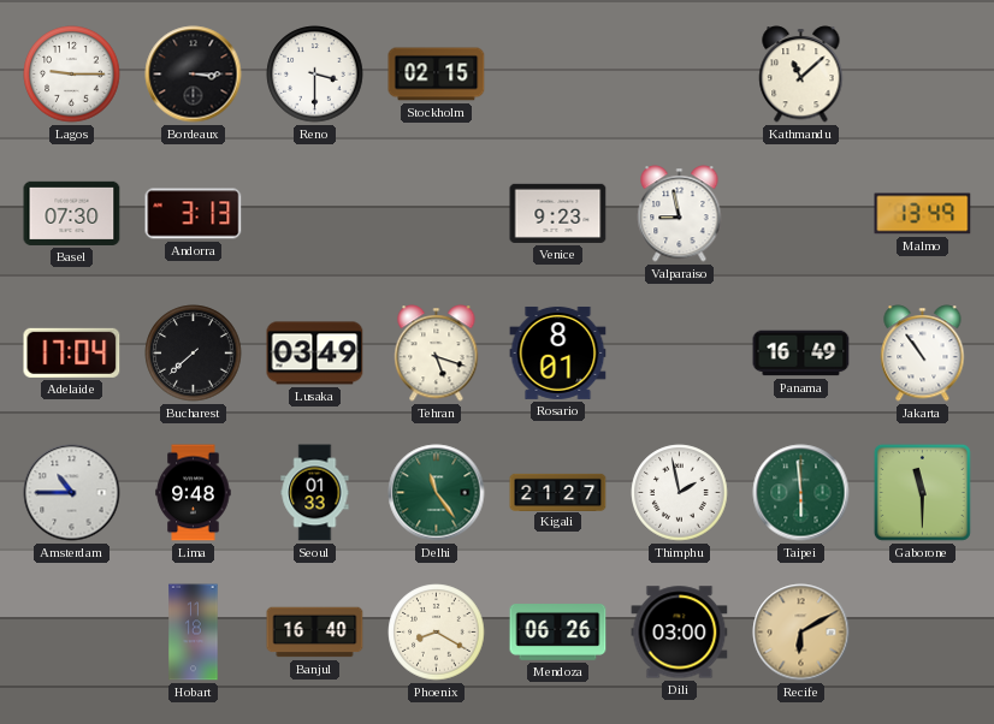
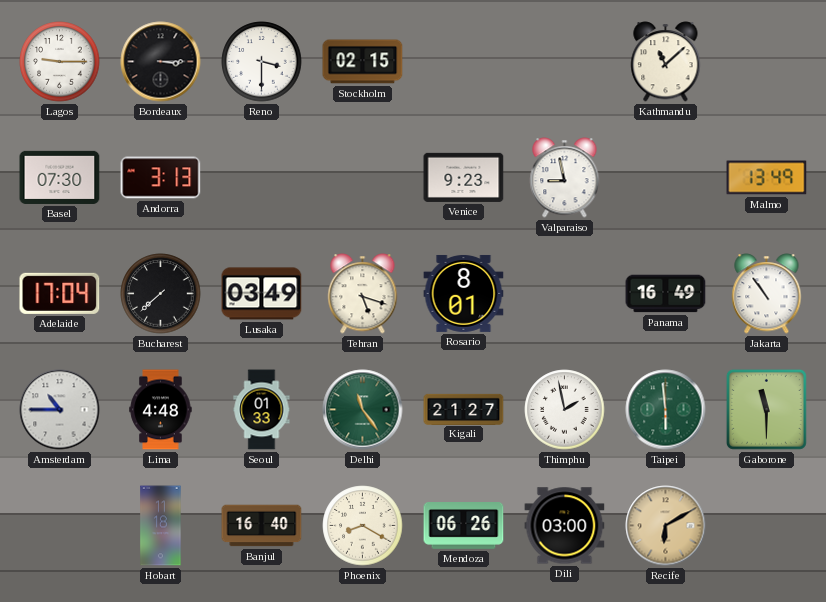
Lima: 9:48 -> 4:48 (161, 410)
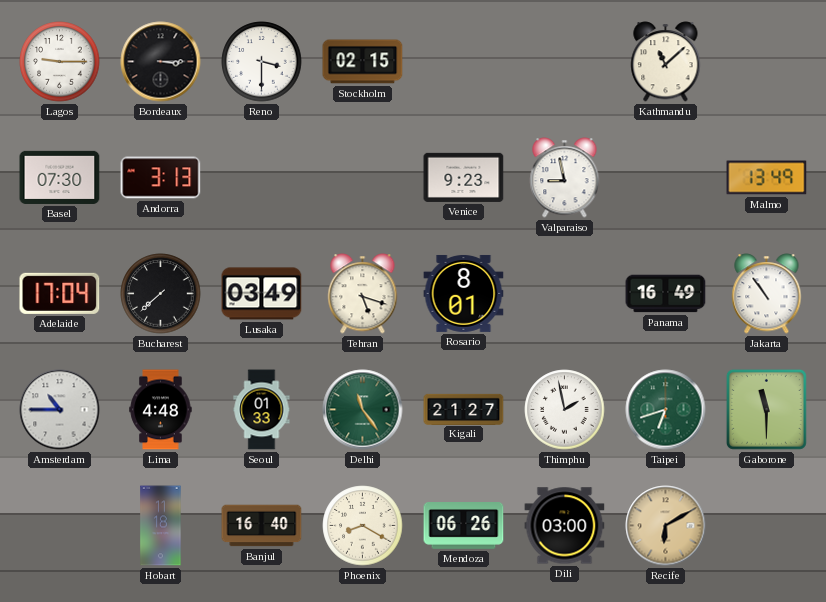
Taipei: 5:59 -> 6:42 (666, 410)
